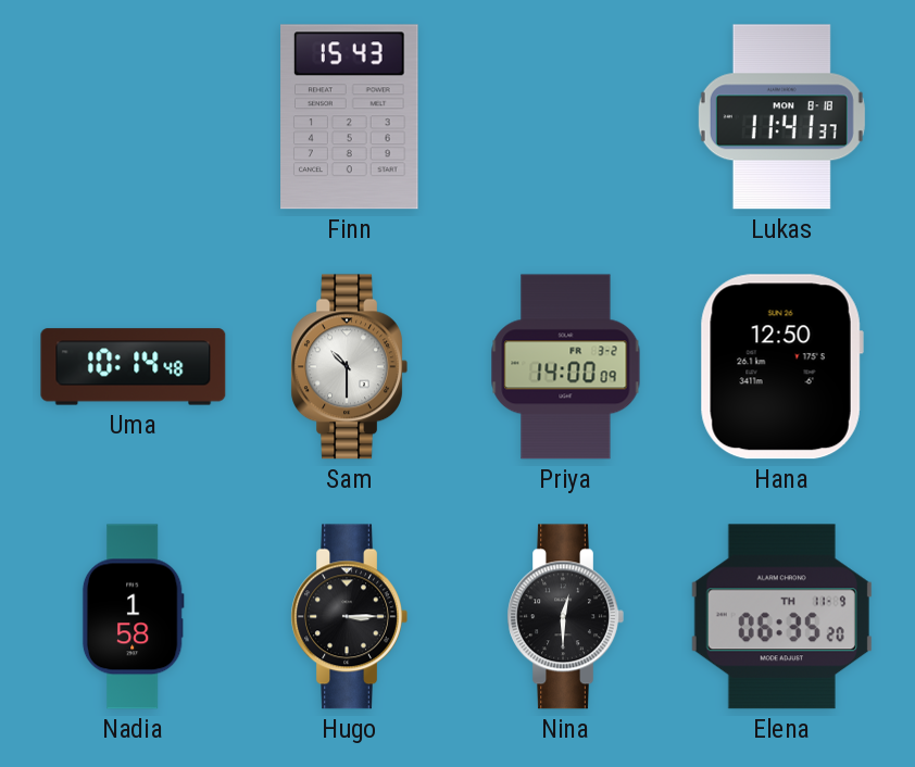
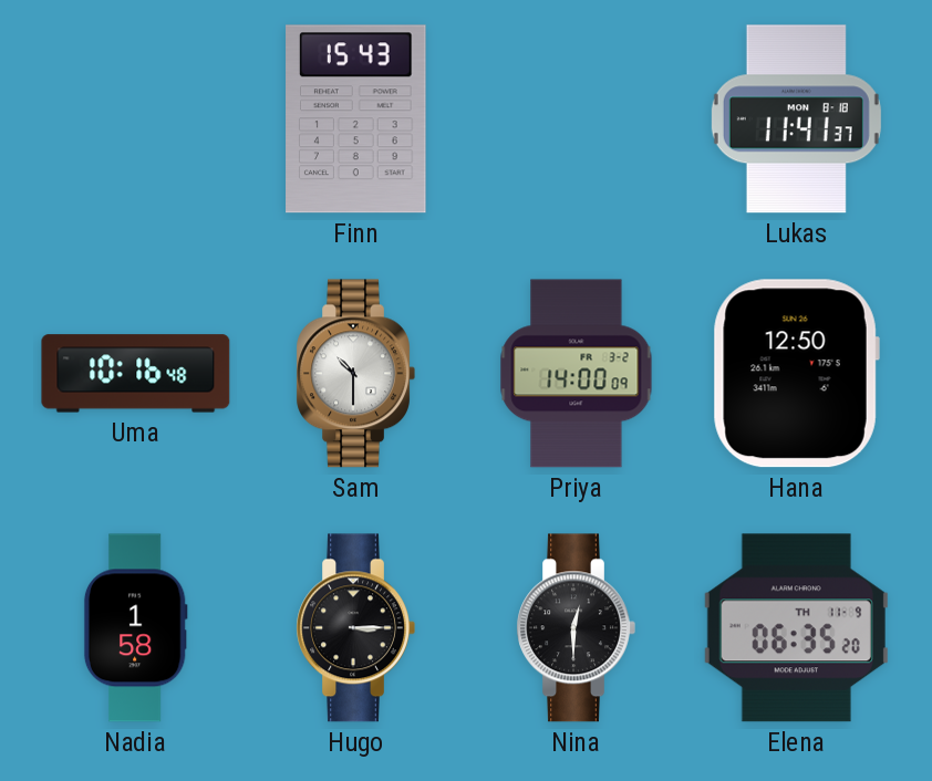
Uma: 10:14 -> 10:16 (136, 374)
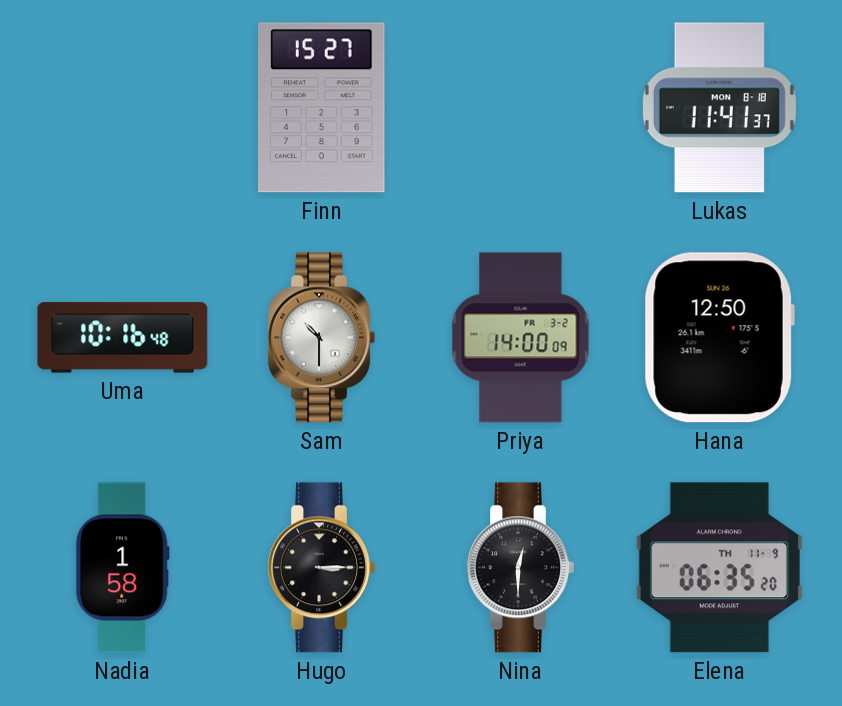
Finn: 15:43 -> 15:27 (322, 108)
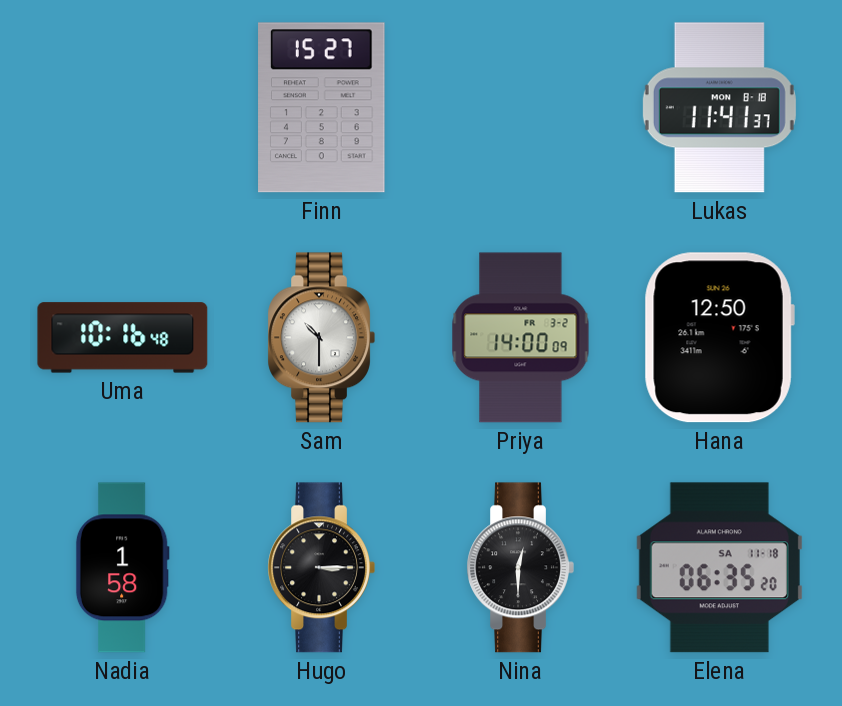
Elena date: TH 11-9 -> SA 11-18 (719, 568)
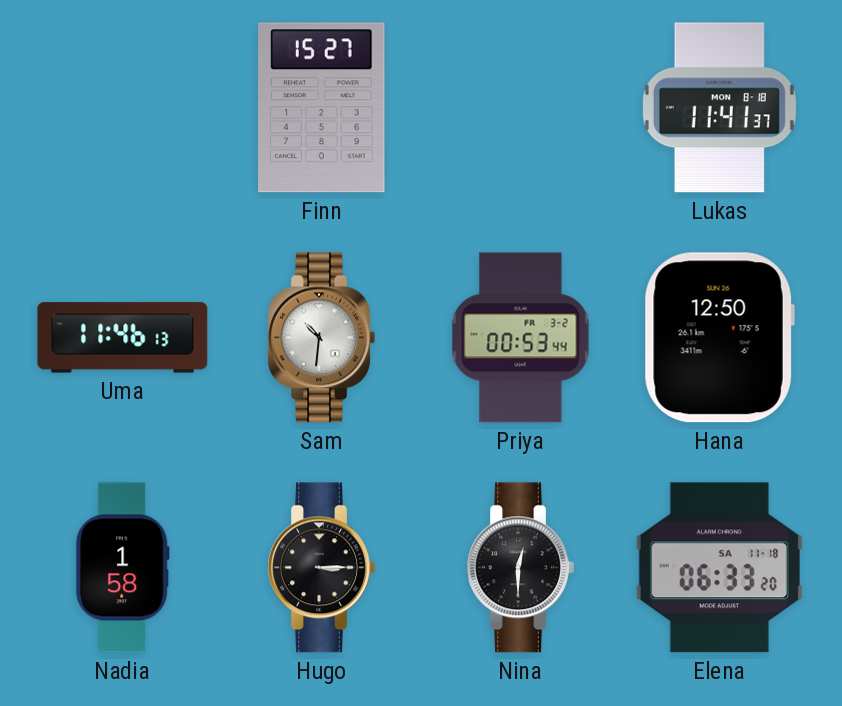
Uma: 10:16 -> 11:46 (123, 338)
Sam: 10:30 -> 10:31 (321, 338)
Priya: 14:00 -> 00:53 (521, 338)
Elena: 06:35 -> 06:33 (719, 568)
